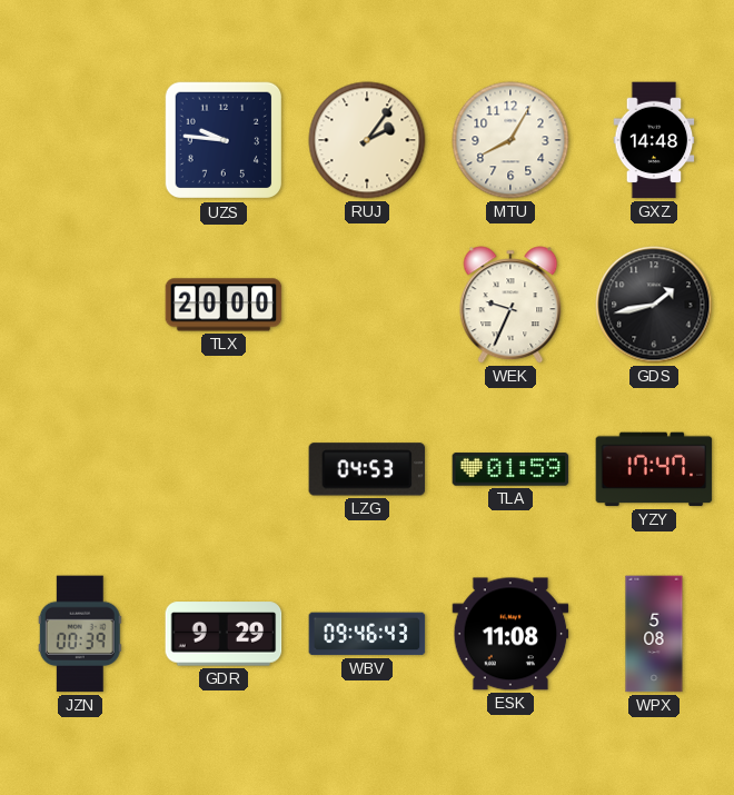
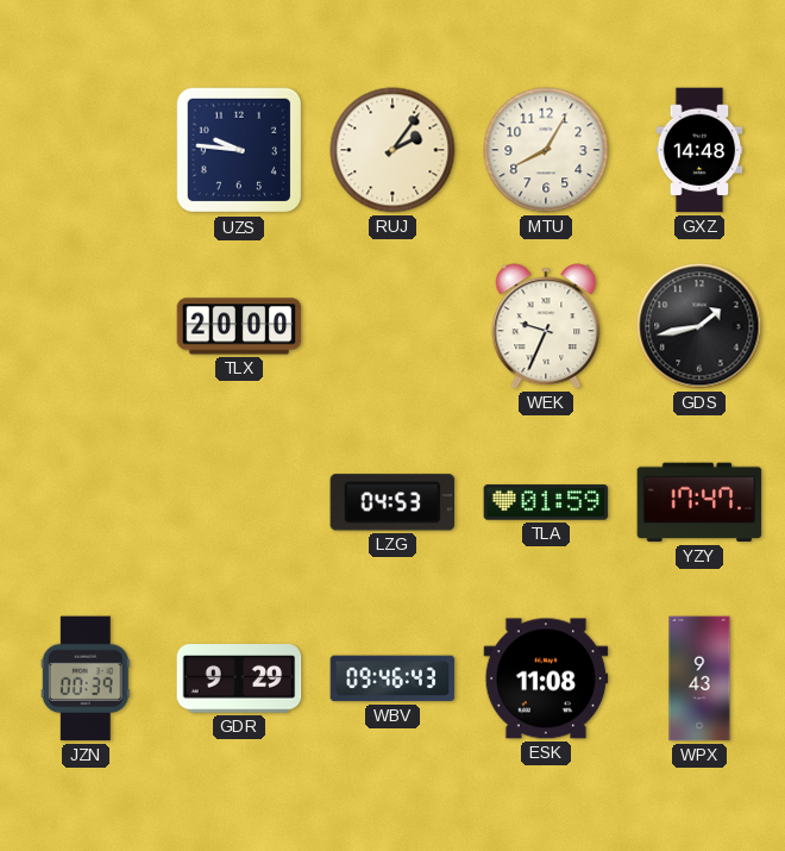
WPX: 5:08 -> 9:43 (699, 678)
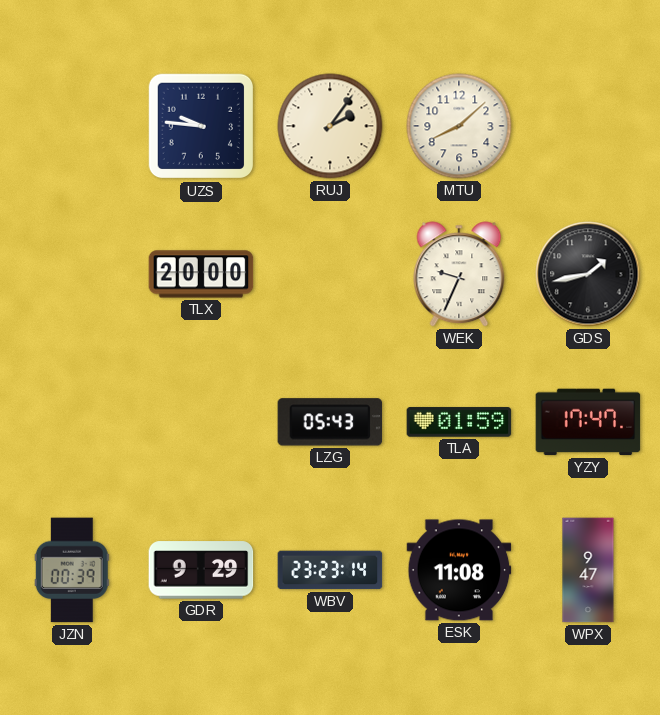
MTU: 8:05 -> 8:08 (459, 126)
GXZ: 14:48 -> none (699, 150)
LZG: 04:53 -> 05:43 (330, 422)
WBV: 09:46 -> 23:23 (330, 570)
WPX: 9:43 -> 9:47 (588, 570)
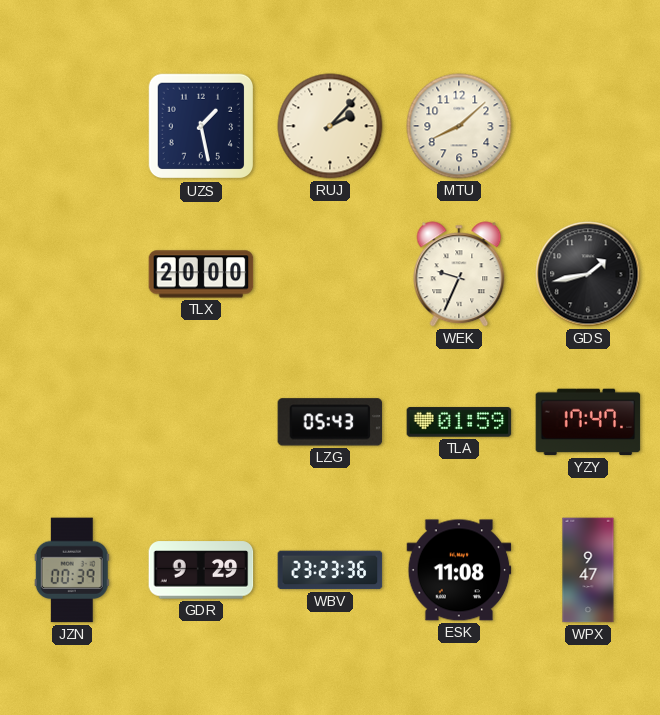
UZS: 9:46 -> 1:28 (201, 126)
RUJ: 2:06 -> 2:07 (330, 126)
WBV: 23:23:14 -> 23:23:36 (330, 570)
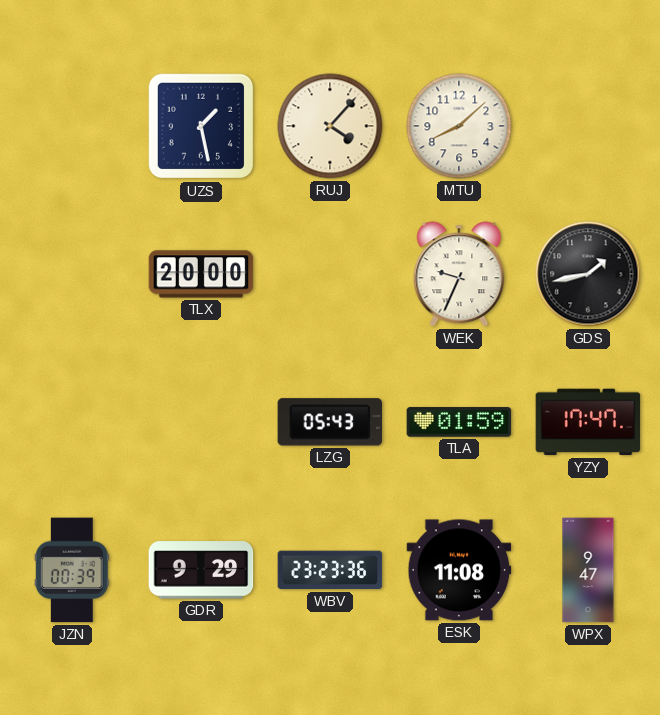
RUJ: 2:07 -> 4:07 (330, 126)
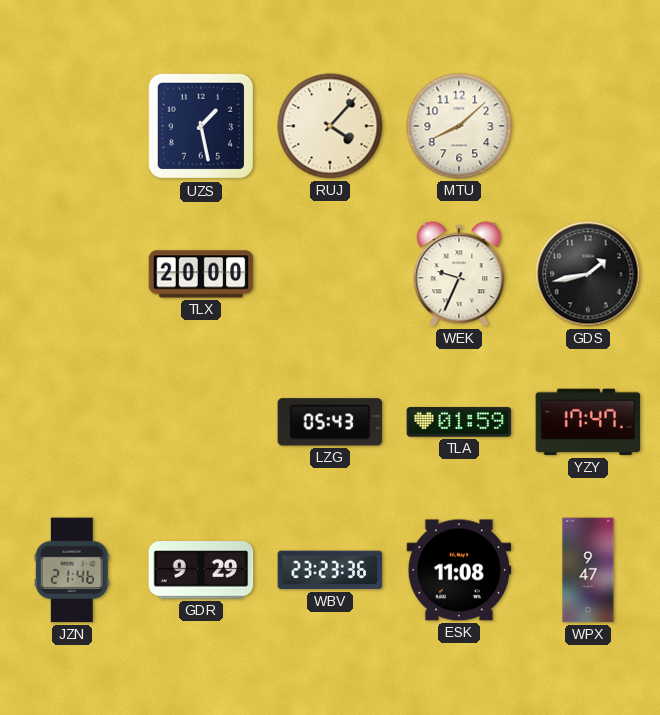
JZN: 00:39 -> 21:46 (72, 570)
